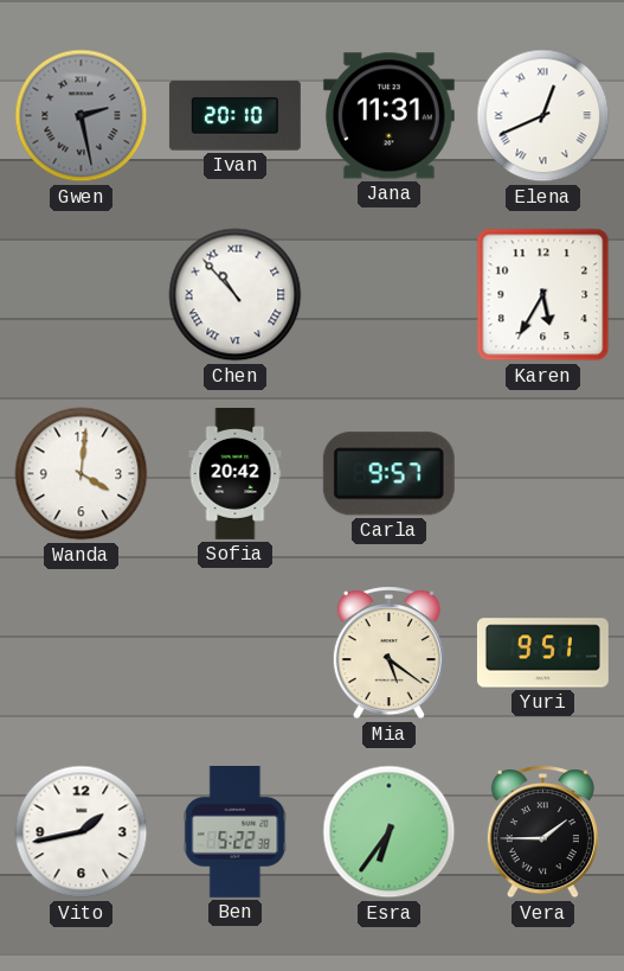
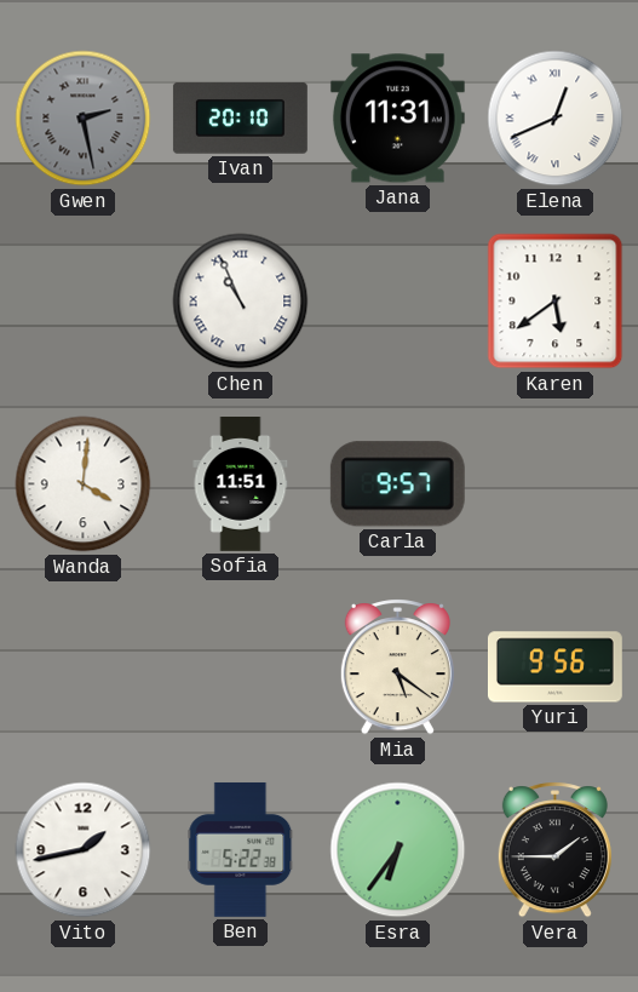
Chen: 10:53 -> 10:56 (241, 302)
Karen: 5:35 -> 5:39 (556, 302)
Sofia: 20:42 -> 11:51 (241, 484)
Yuri: 9:51 -> 9:56 (554, 667)
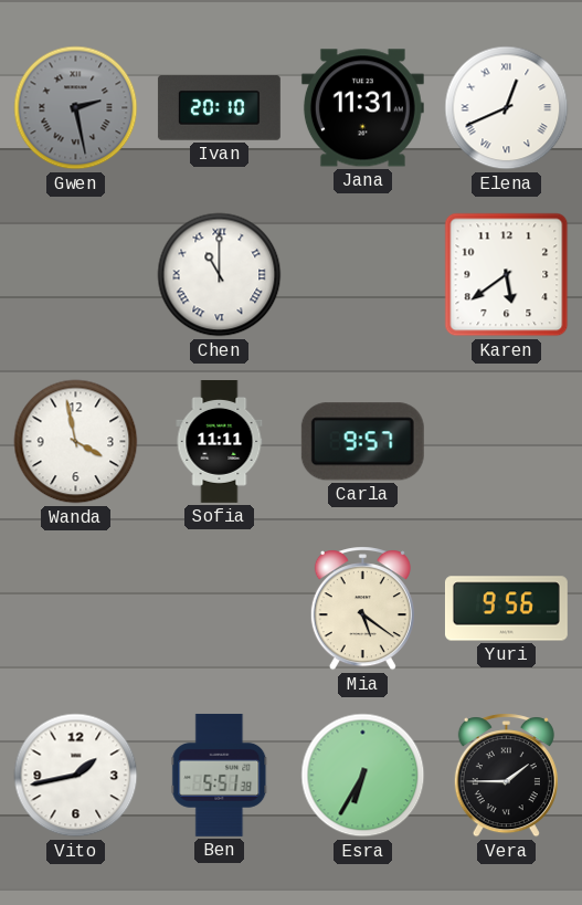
Chen: 10:56 -> 11:00 (220, 275)
Wanda: 4:01 -> 3:58 (76, 442)
Sofia: 11:51 -> 11:11 (220, 442)
Ben: 5:22 -> 5:51 (220, 775)
Esra: 6:36 -> 6:35 (363, 776)
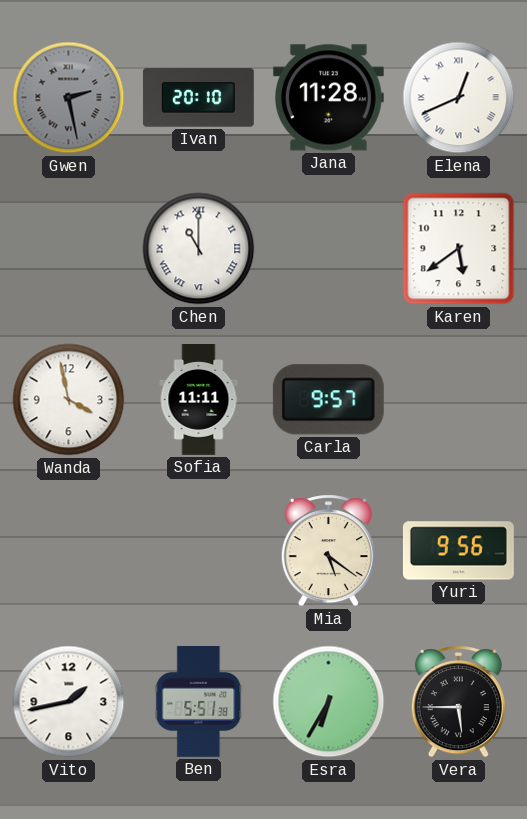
Jana: 11:31 -> 11:28 (328, 98)
Vera: 1:45 -> 5:45 (458, 702)
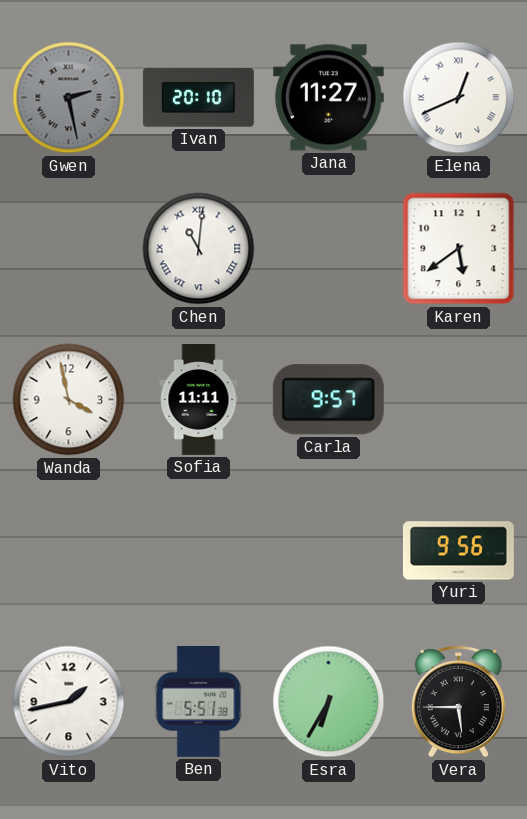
Jana: 11:28 -> 11:27 (328, 98)
Chen: 11:00 -> 11:01 (199, 249)
Mia: 5:21 -> none (328, 551)
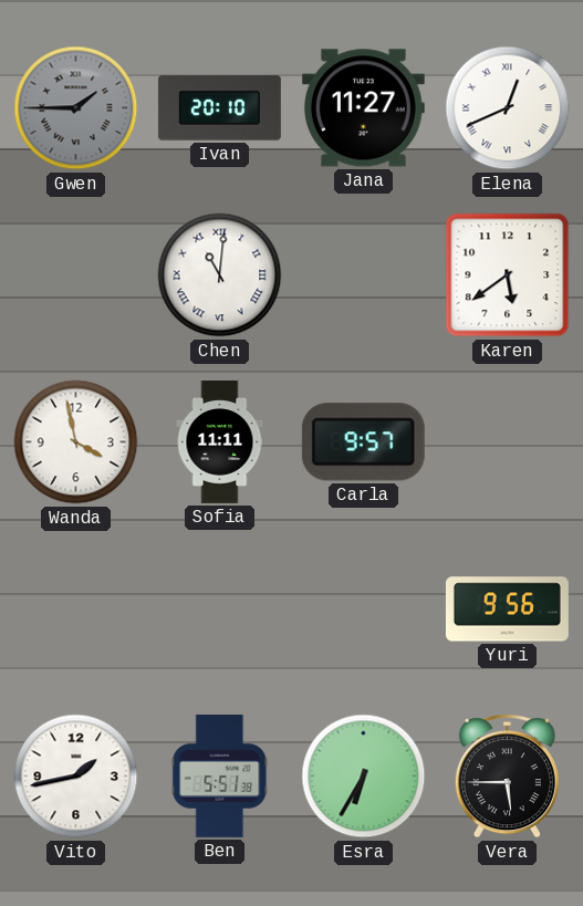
Gwen: 2:28 -> 1:45 (76, 108)
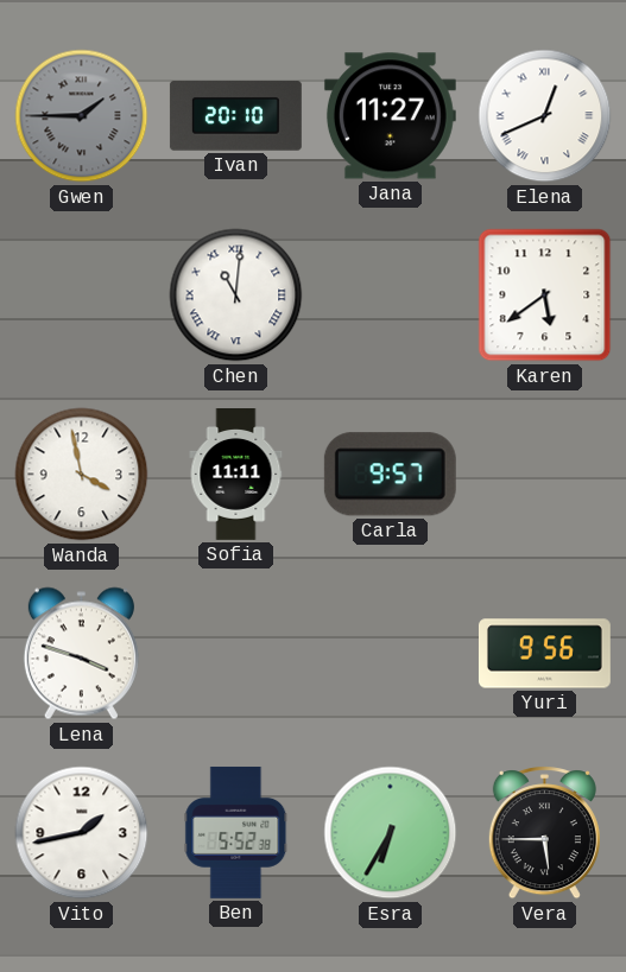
Lena: none -> 3:48 (81, 654)
Ben: 5:51 -> 5:52 (236, 832)
